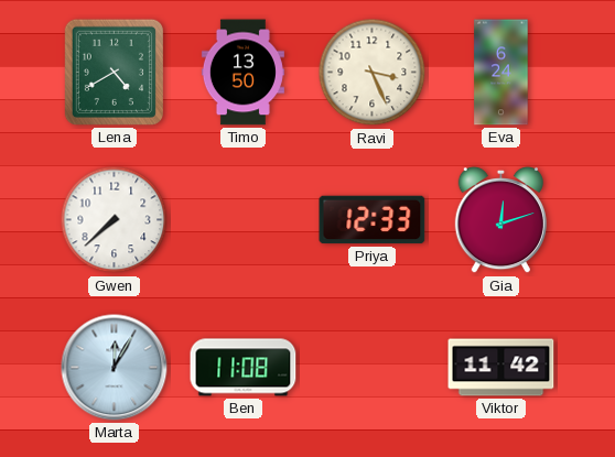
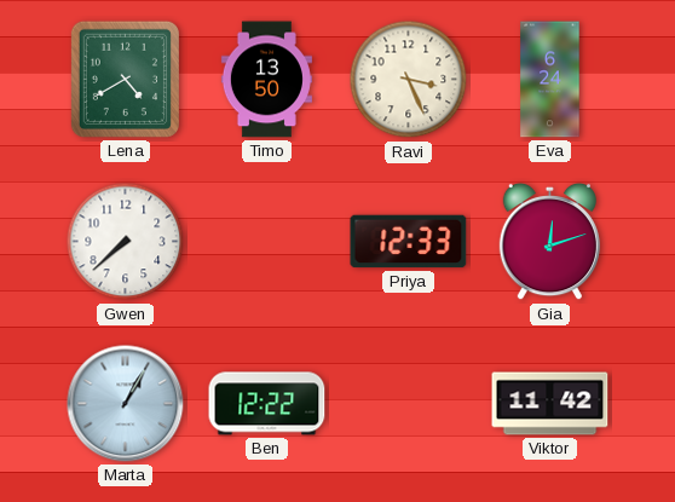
Marta: 12:05 -> 1:05 (126, 404)
Ben: 11:08 -> 12:22 (267, 404)
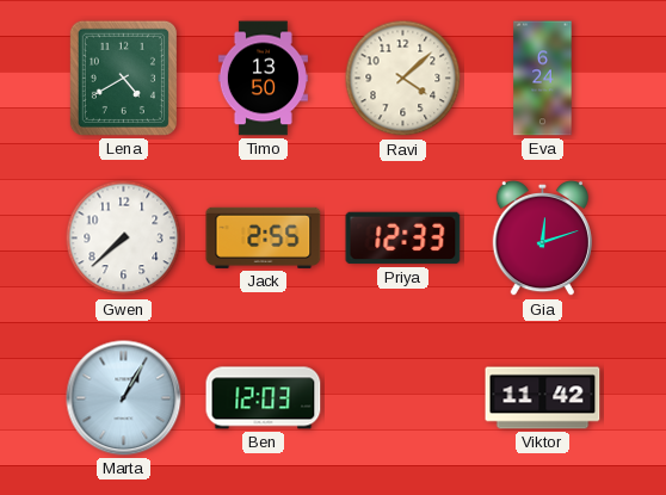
Ravi: 3:26 -> 4:08 (403, 79)
Jack: none -> 2:55 (264, 237)
Ben: 12:22 -> 12:03 (264, 398)
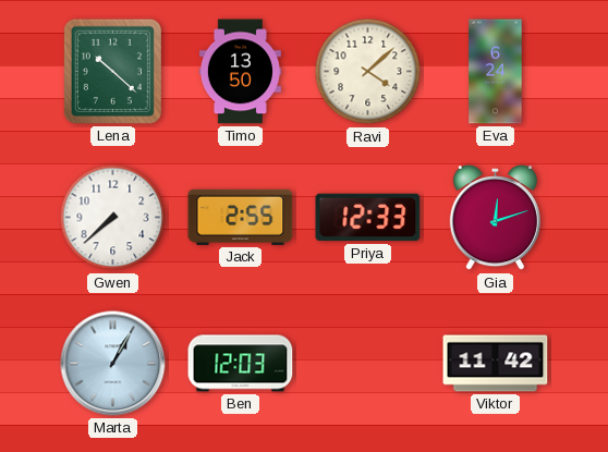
Lena: 4:40 -> 10:22 (112, 71)
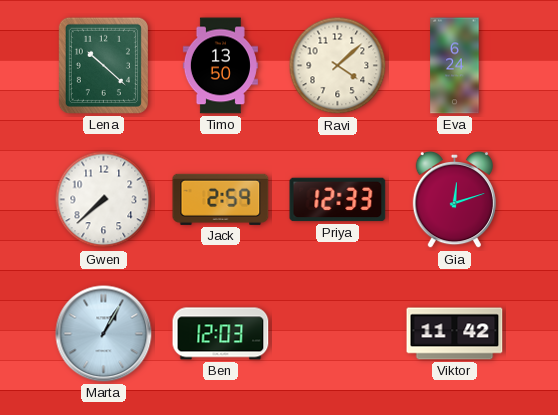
Jack: 2:55 -> 2:59 (221, 199)
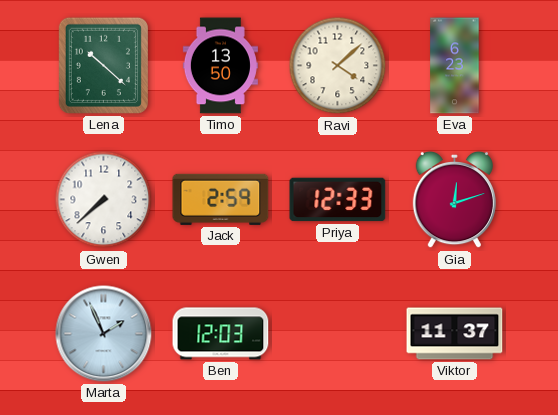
Eva: 6:24 -> 6:23 (455, 66)
Marta: 1:05 -> 1:56 (104, 334)
Viktor: 11:42 -> 11:37 (455, 334)
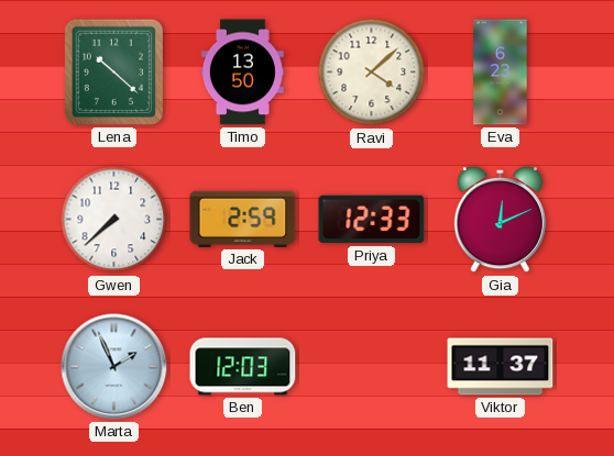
Gia: 12:12 -> 12:11 (500, 220)
